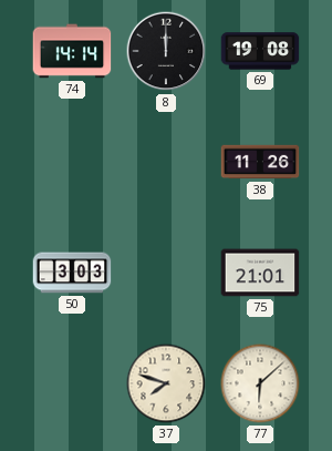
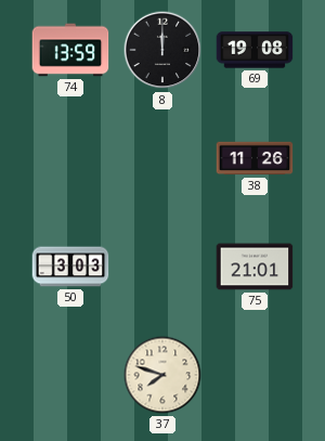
74: 14:14 -> 13:59 (70, 50)
77: 6:08 -> none (260, 383)
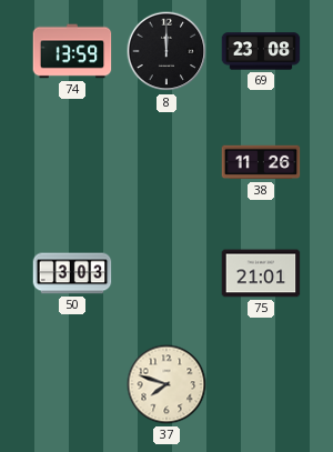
69: 19:08 -> 23:08 (261, 51)
